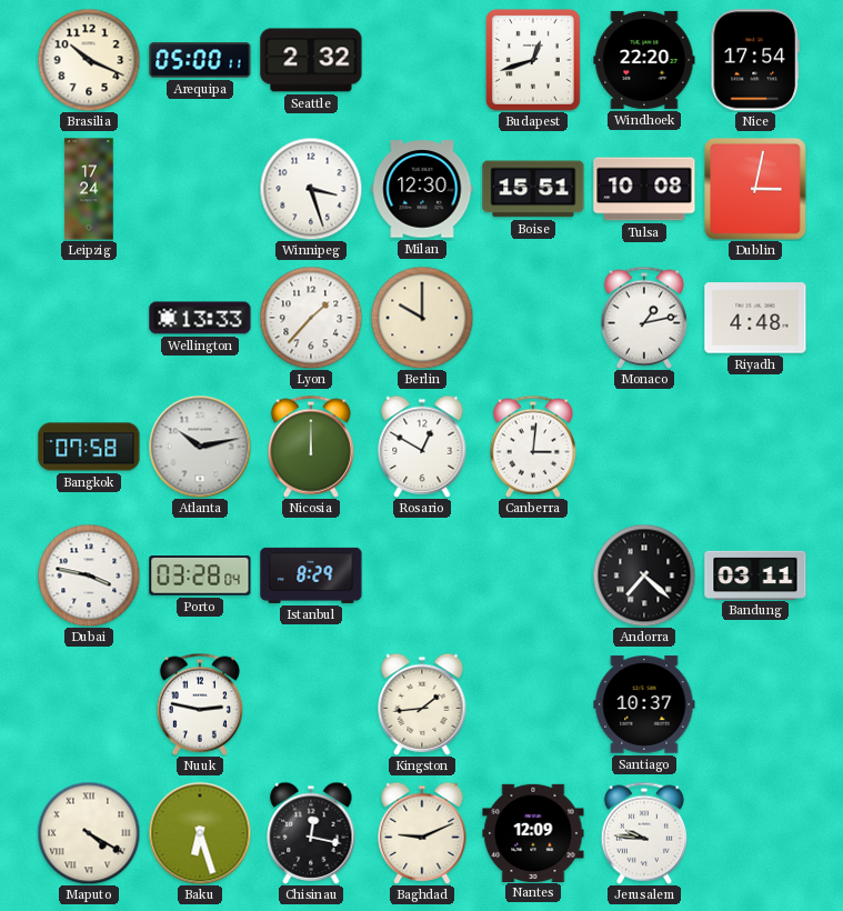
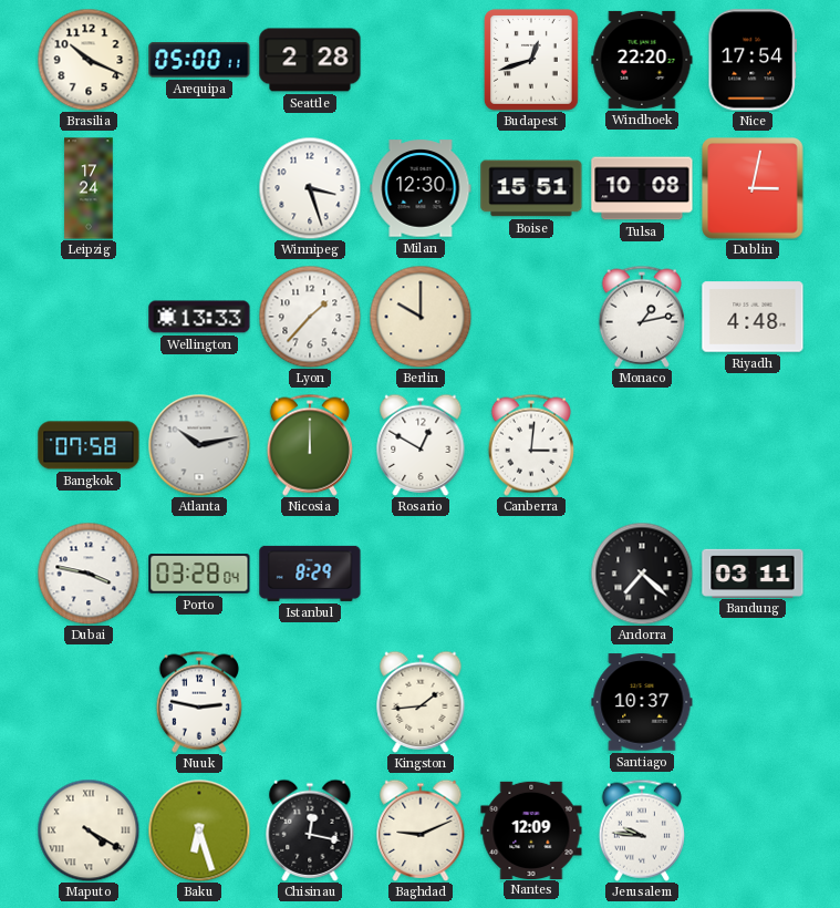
Seattle: 2:32 -> 2:28 (310, 60)
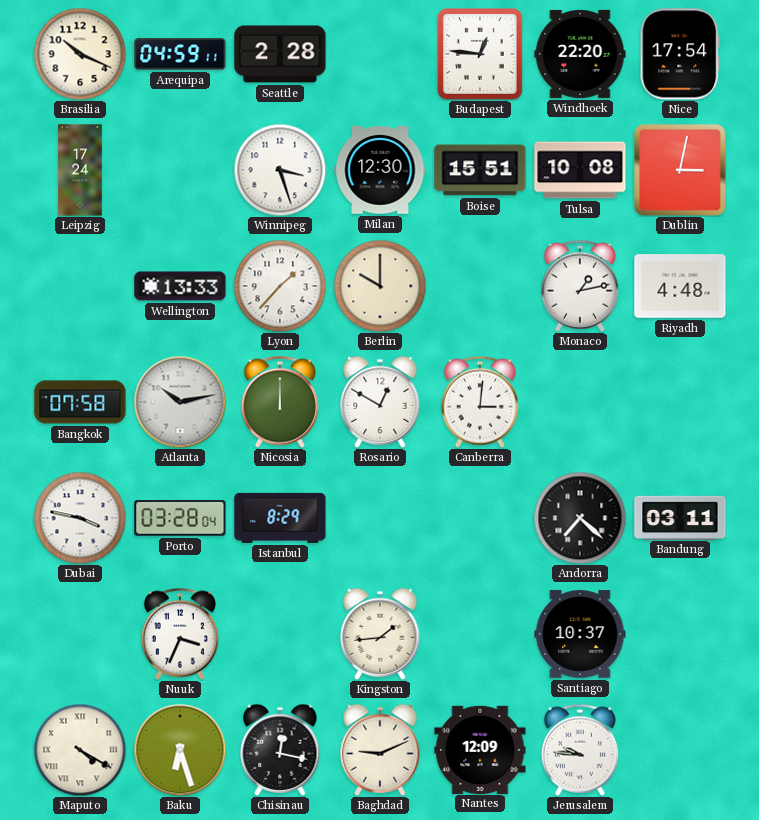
Arequipa: 05:00 -> 04:59 (180, 54)
Budapest: 12:42 -> 12:46 (480, 55)
Nuuk: 2:47 -> 3:34 (180, 634)
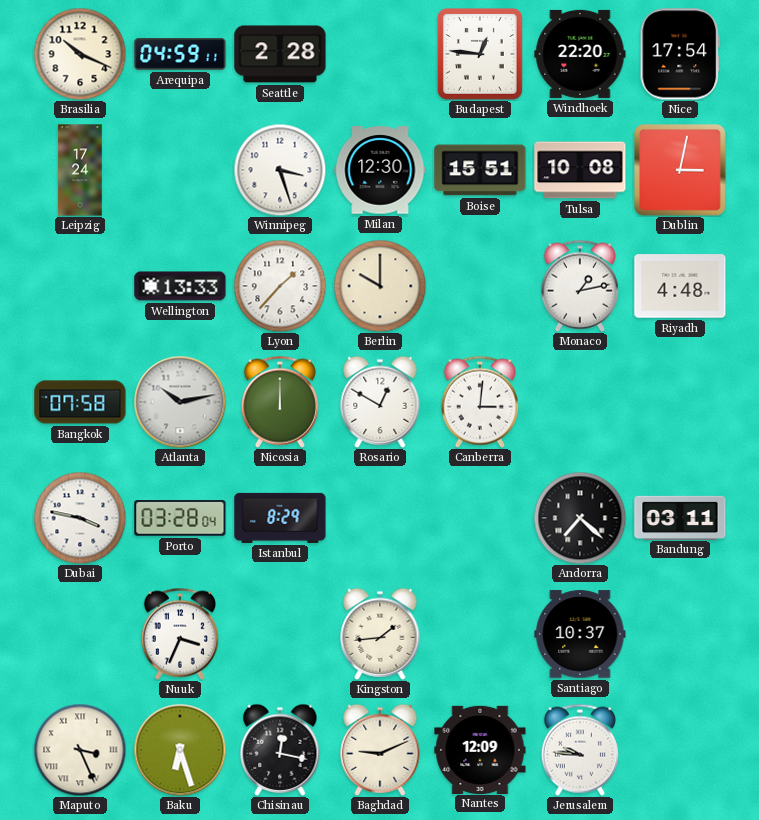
Maputo: 4:20 -> 3:26 (80, 750)
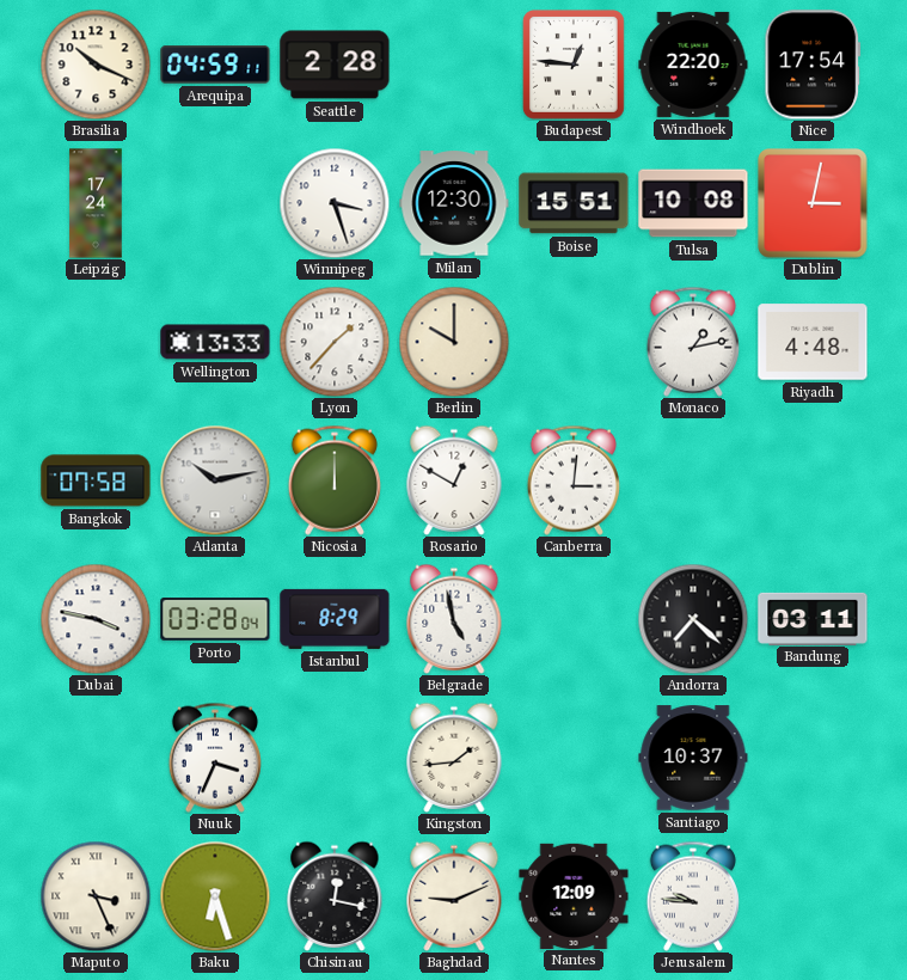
Belgrade: none -> 4:58 (454, 619)
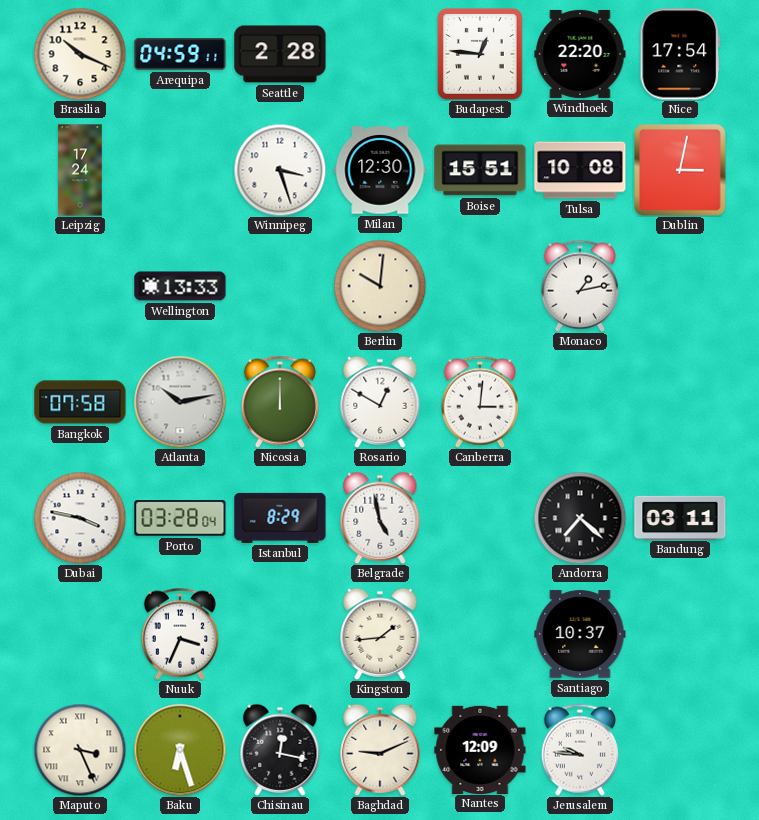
Lyon: 1:37 -> none (335, 342)
Berlin: 10:00 -> 10:01 (380, 286)
Riyadh: 4:48 -> none (813, 342)
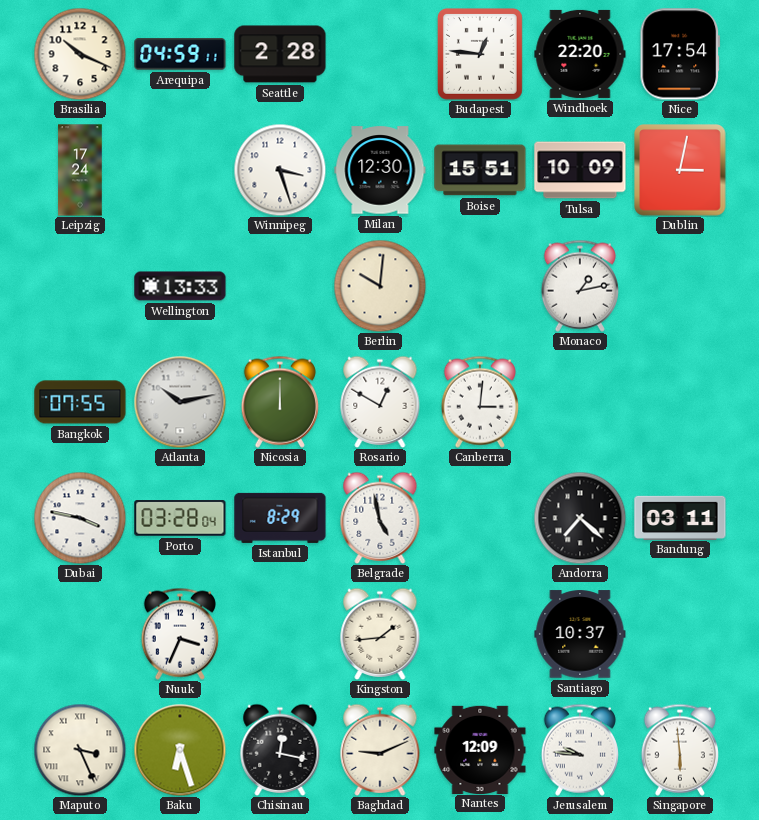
Tulsa: 10:08 -> 10:09 (580, 170)
Bangkok: 07:58 -> 07:55 (80, 402)
Singapore: none -> 5:59 (680, 750)
